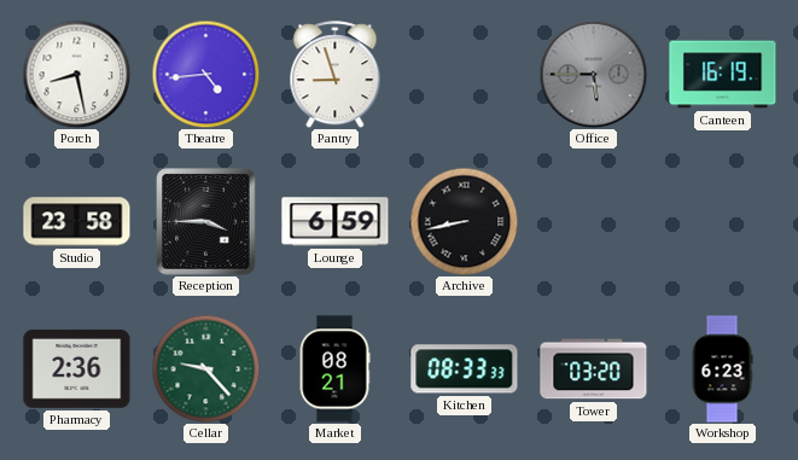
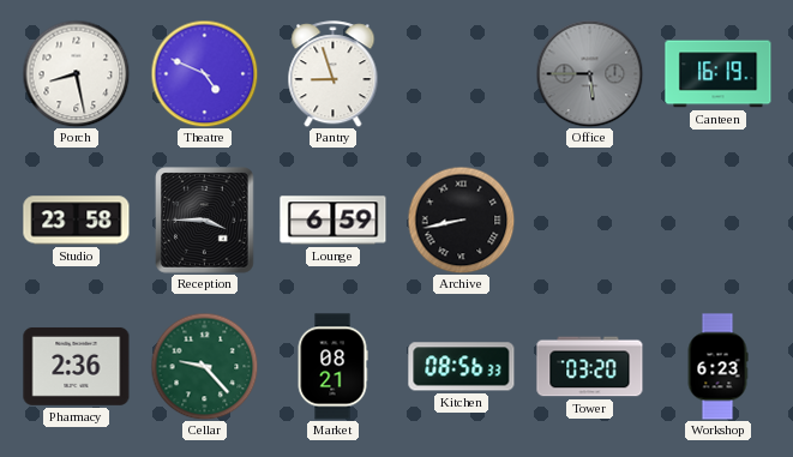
Theatre: 4:44 -> 4:49 (204, 73)
Kitchen: 08:33 -> 08:56 (462, 367)
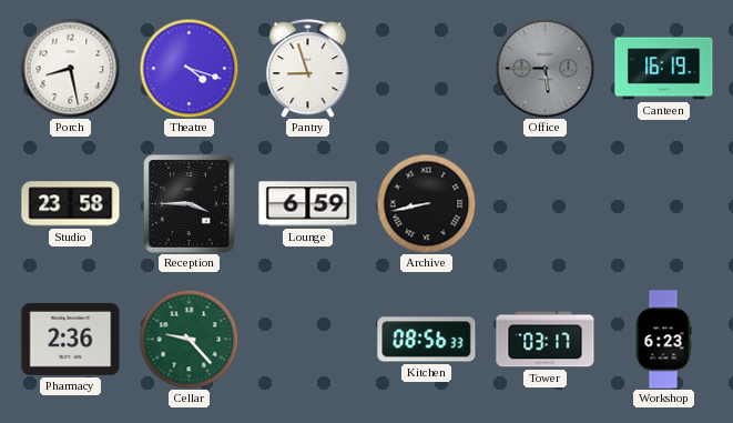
Theatre: 4:49 -> 4:18 (189, 68)
Market: 08:21 -> none (332, 367)
Tower: 03:20 -> 03:17 (546, 340)
